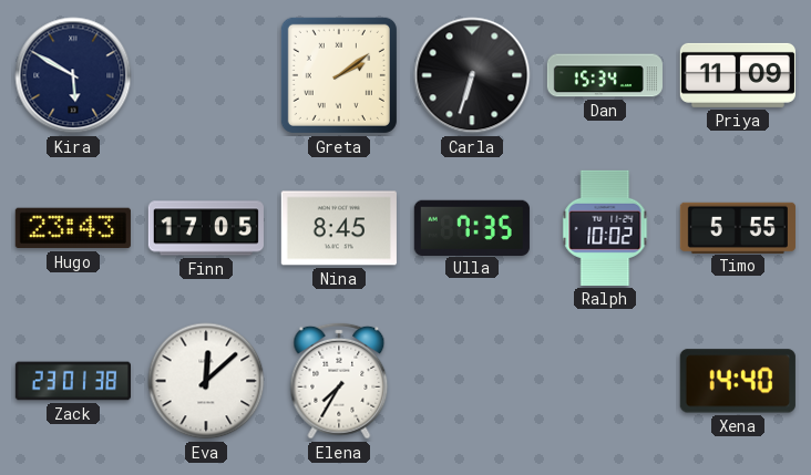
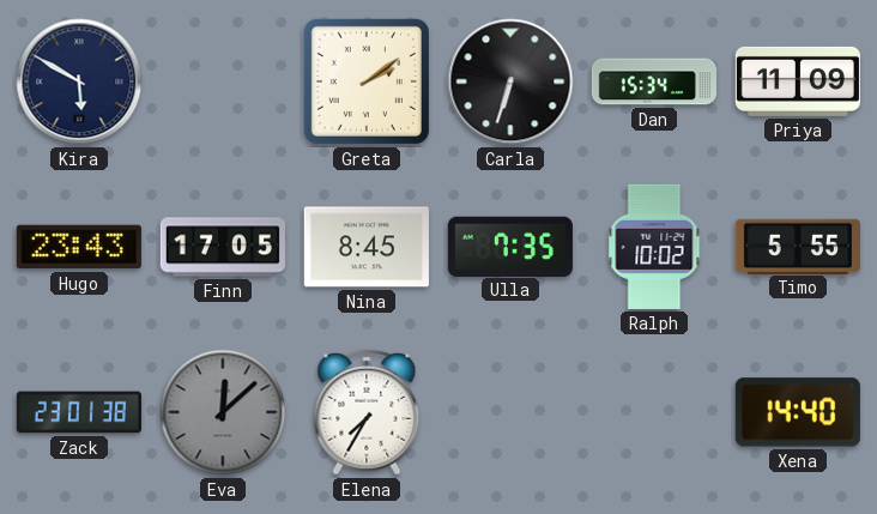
Eva dial: white -> grey (223, 412)
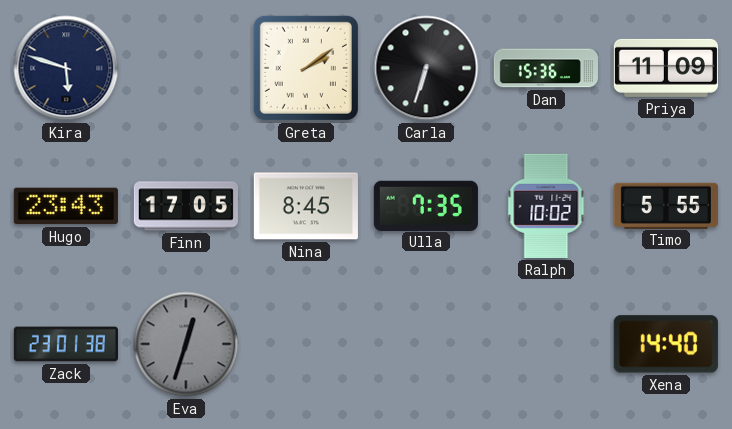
Kira: 5:50 -> 5:48 (66, 68)
Dan: 15:34 -> 15:36 (546, 68)
Eva: 12:08 -> 12:33 (186, 344)
Elena: 7:35 -> none (367, 412)
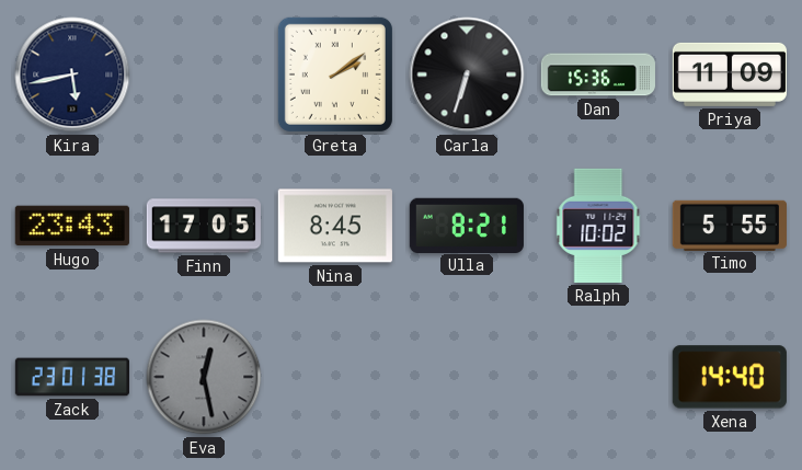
Kira: 5:48 -> 5:43 (72, 74)
Ulla: 7:35 -> 8:21 (467, 225)
Eva: 12:33 -> 12:28 (204, 377)
